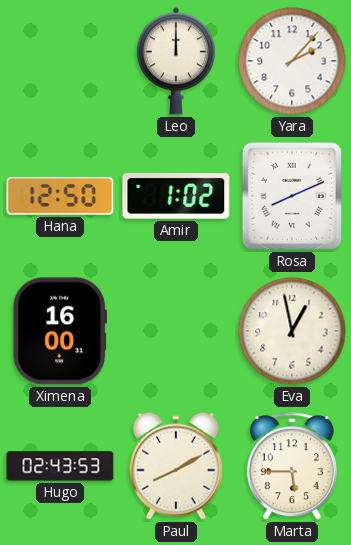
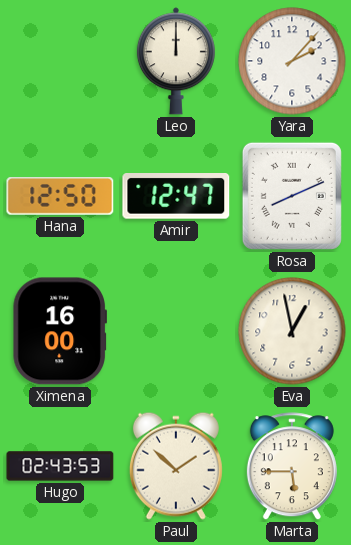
Amir: 1:02 -> 12:47 (176, 197)
Paul: 8:10 -> 1:52 (176, 466)
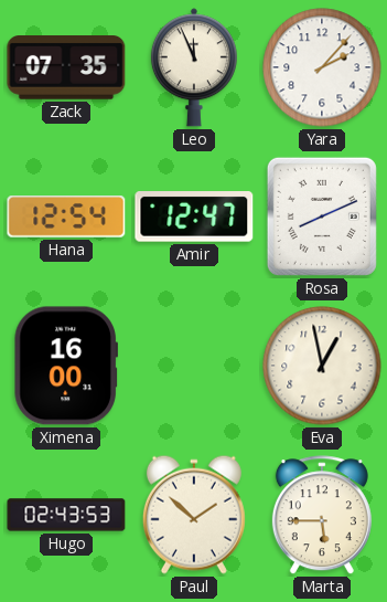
Zack: none -> 07:35 (66, 68)
Leo: 12:00 -> 11:56 (194, 67)
Hana: 12:50 -> 12:54 (66, 218)
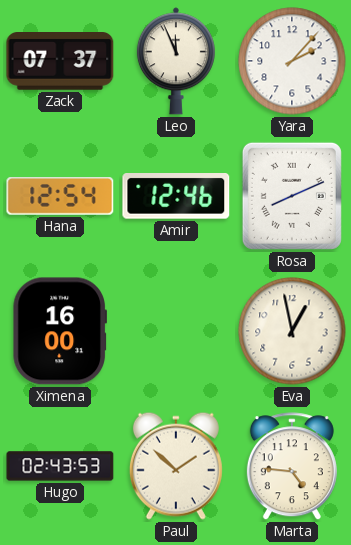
Zack: 07:35 -> 07:37 (60, 62)
Amir: 12:47 -> 12:46 (176, 197)
Marta: 5:45 -> 4:46 (292, 467)
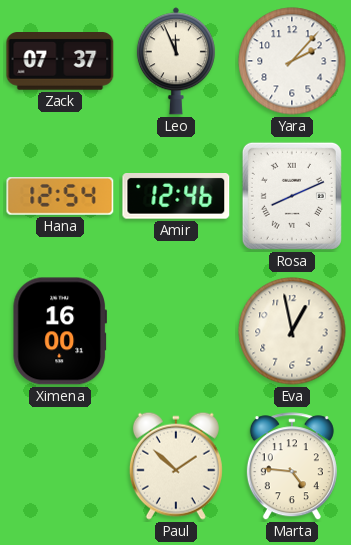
Hugo: 02:43 -> none (60, 466)
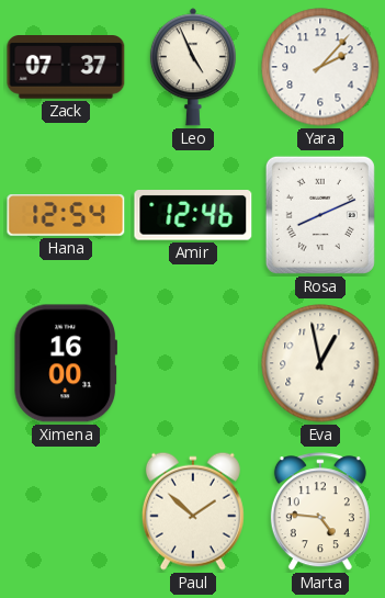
Leo: 11:56 -> 4:56 (193, 67)
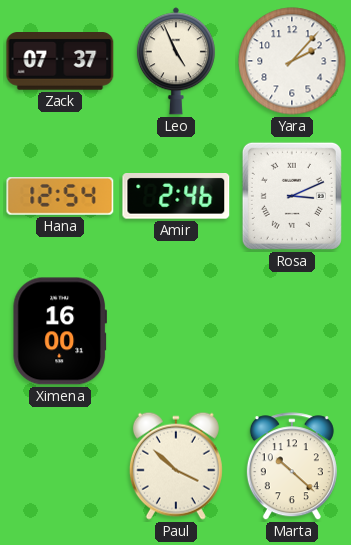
Amir: 12:46 -> 2:46 (176, 197)
Rosa: 8:11 -> 3:11 (292, 196)
Eva: 12:58 -> none (320, 363)
Paul: 1:52 -> 3:52 (176, 466)
Marta: 4:46 -> 10:22 (292, 467)
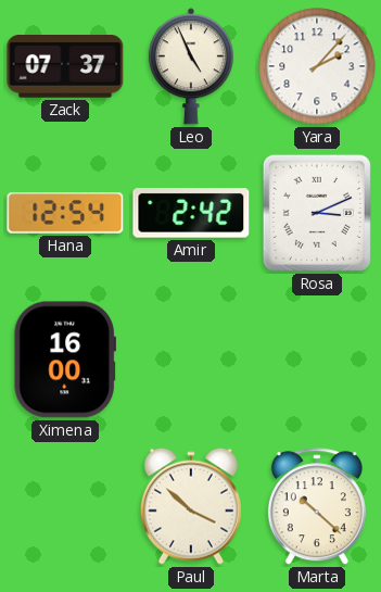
Amir: 2:46 -> 2:42 (191, 214)
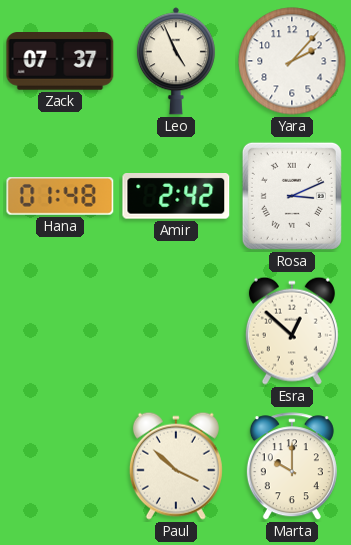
Hana: 12:54 -> 01:48 (60, 197)
Ximena: 16:00 -> none (64, 360)
Esra: none -> 12:52 (292, 331)
Marta: 10:22 -> 10:00 (292, 467)
